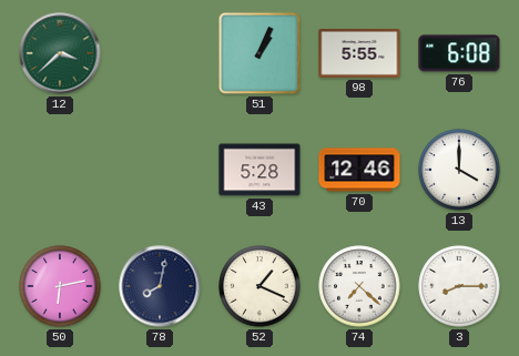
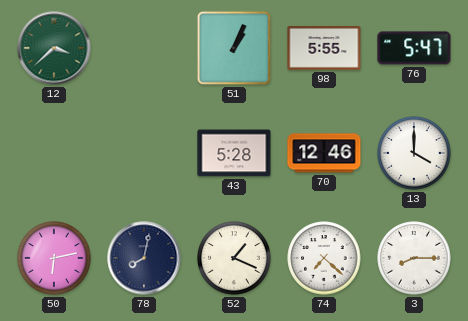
76: 6:08 -> 5:47 (414, 48)
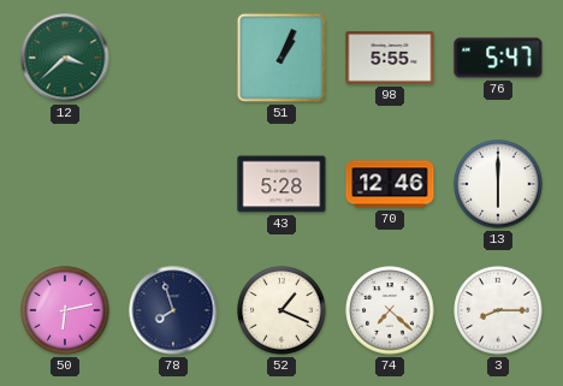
13: 4:00 -> 6:00 (498, 184)
78: 8:02 -> 7:57 (173, 310)
